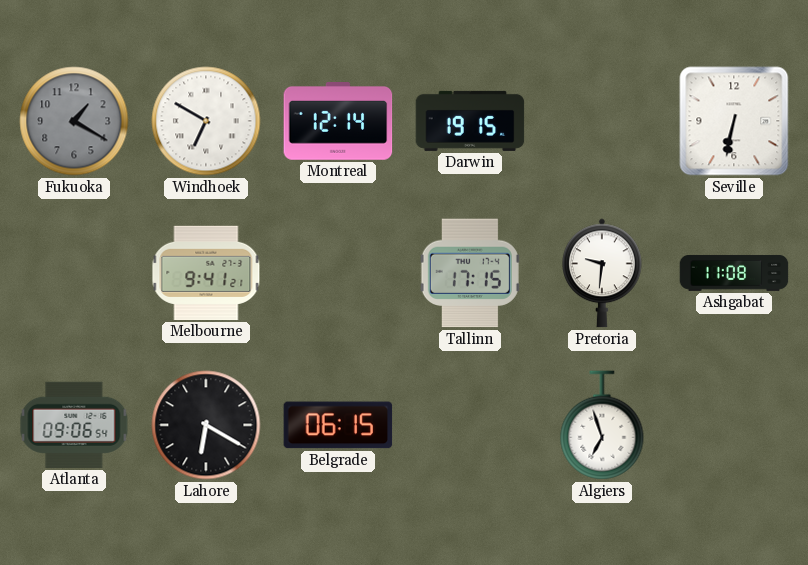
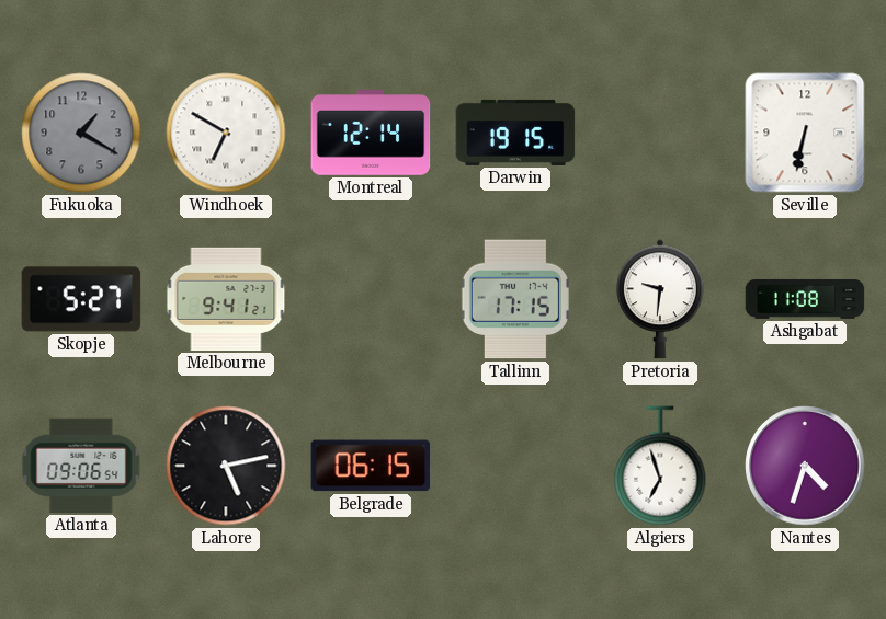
Skopje: none -> 5:27 (81, 299)
Lahore: 6:20 -> 5:13 (226, 466)
Nantes: none -> 4:33 (805, 466)
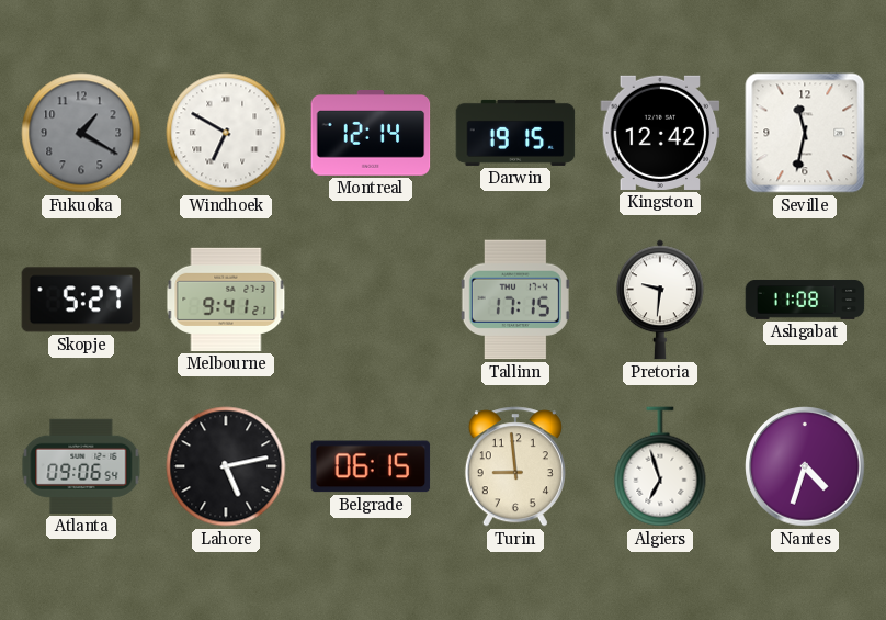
Kingston: none -> 12:42 (660, 133)
Seville: 6:32 -> 11:32 (805, 133)
Turin: none -> 8:59 (515, 466)
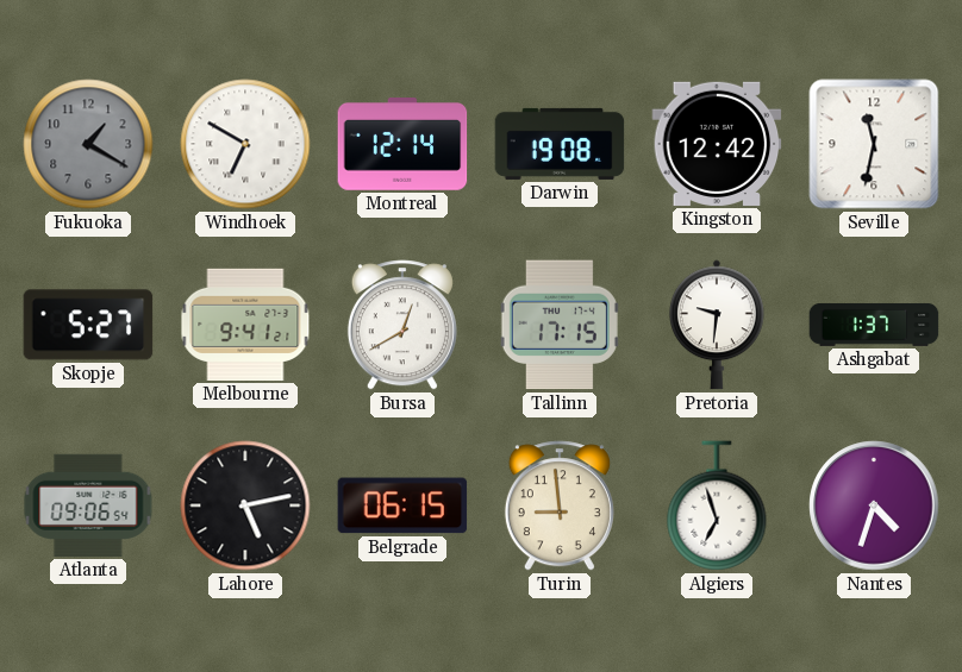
Darwin: 19:15 -> 19:08 (560, 144)
Bursa: none -> 12:40 (402, 325)
Ashgabat: 11:08 -> 1:37 (874, 325)
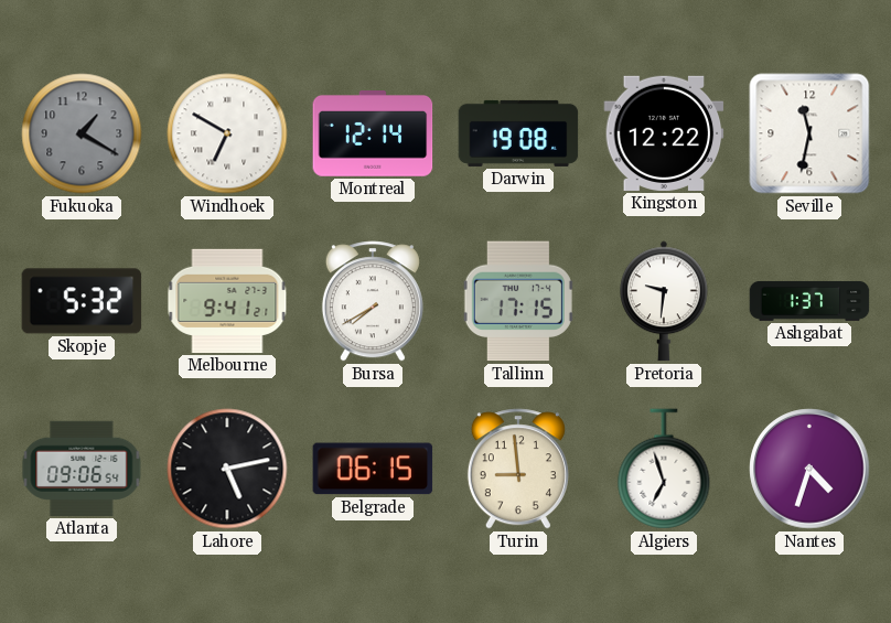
Kingston: 12:42 -> 12:22 (664, 133)
Skopje: 5:27 -> 5:32 (82, 301)
Bursa: 12:40 -> 7:40 (373, 301)
